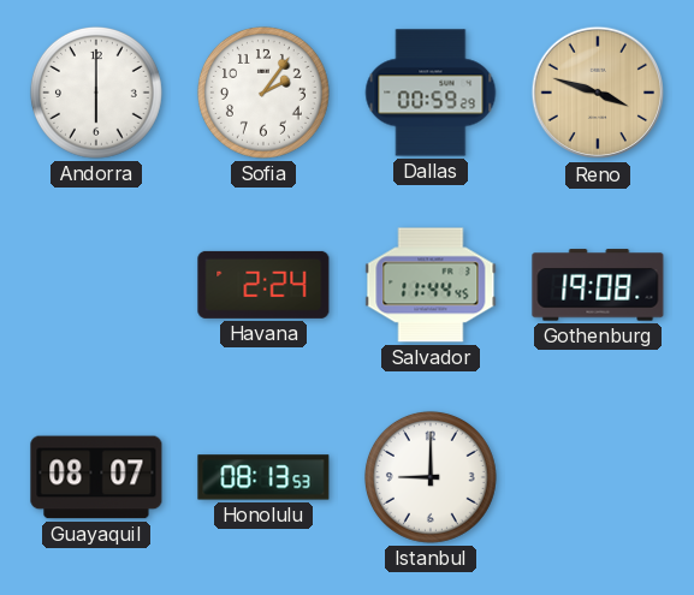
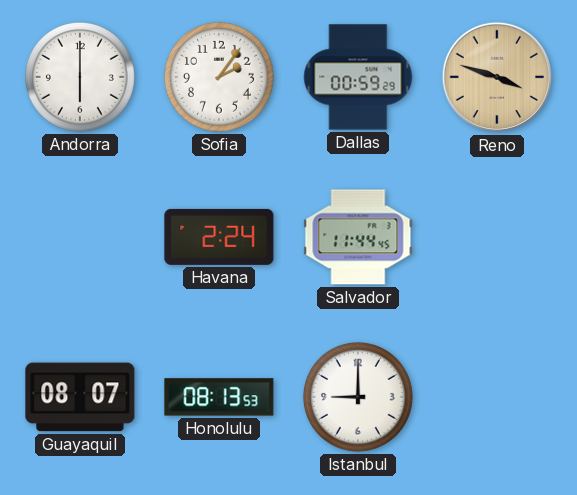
Gothenburg: 19:08 -> none (598, 285)
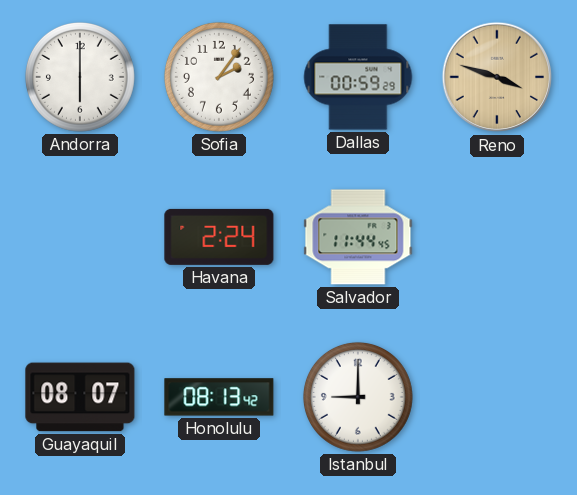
Honolulu: 08:13:53 -> 08:13:42 (219, 397)
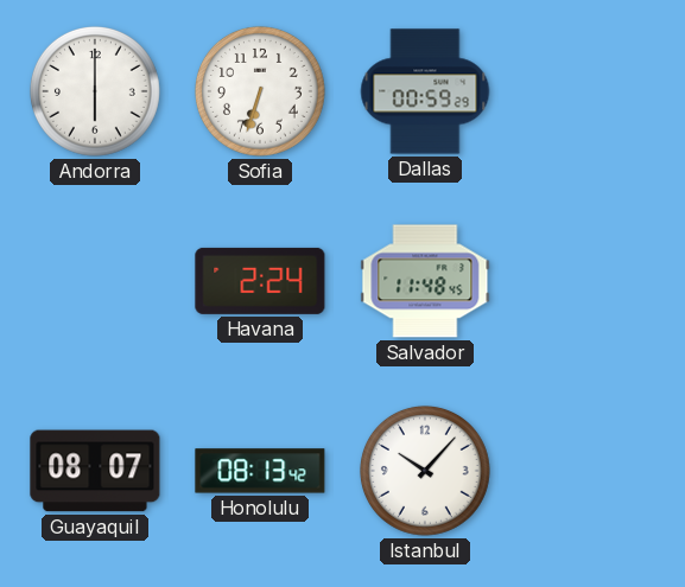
Sofia: 2:06 -> 6:33 (260, 91)
Reno: 3:48 -> none (497, 77)
Salvador: 11:44 -> 11:48 (425, 281)
Istanbul: 9:00 -> 10:07 (425, 471)
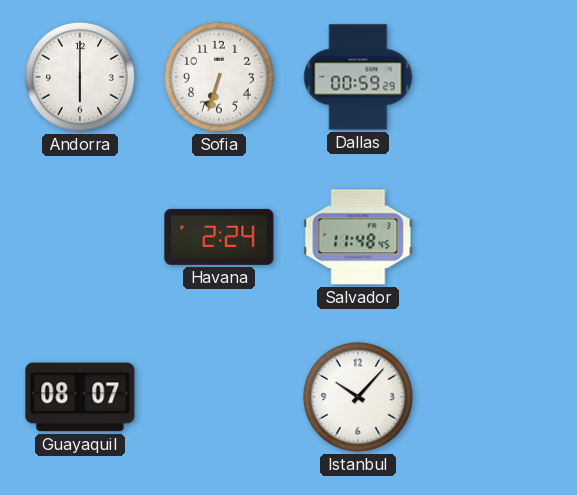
Honolulu: 08:13 -> none (260, 471)
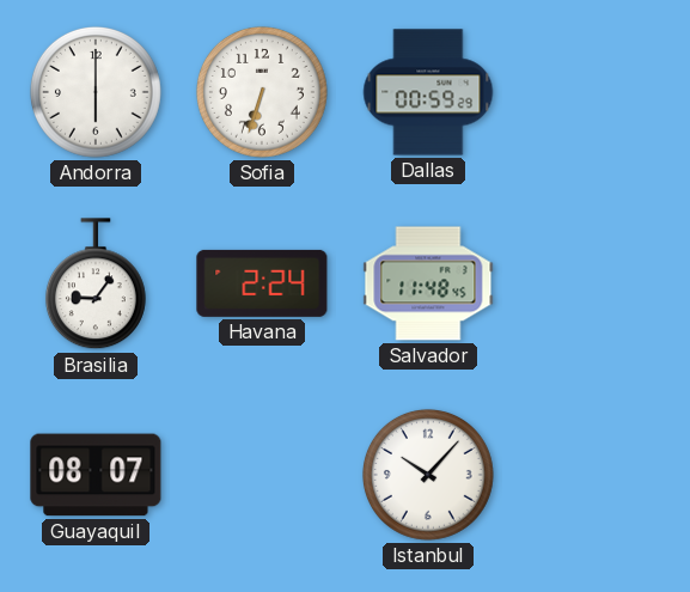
Brasilia: none -> 9:06 (96, 285)
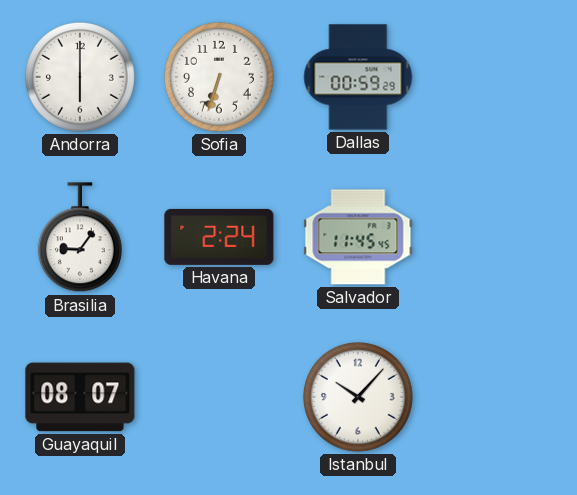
Salvador: 11:48 -> 11:45 (358, 237)
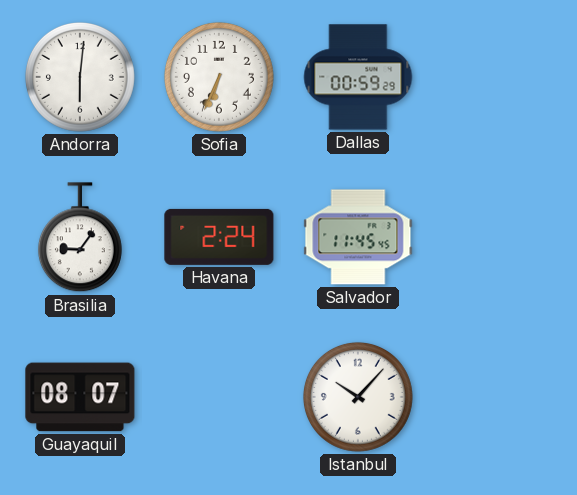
Andorra: 6:00 -> 6:01 (80, 77)
Sofia: 6:33 -> 6:34 (219, 77)
